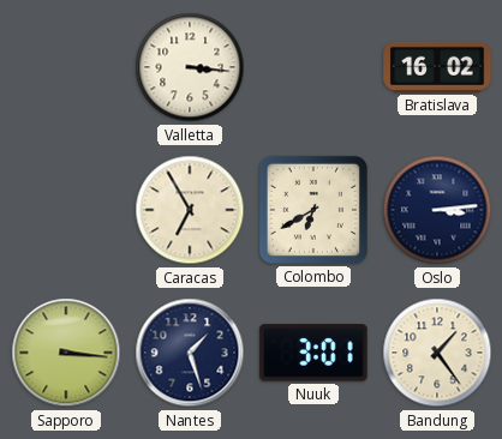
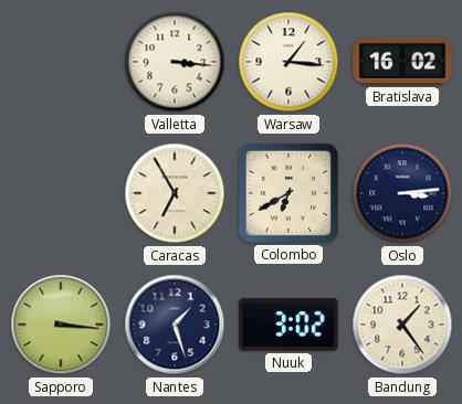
Warsaw: none -> 1:16 (288, 62)
Nuuk: 3:01 -> 3:02 (288, 325)
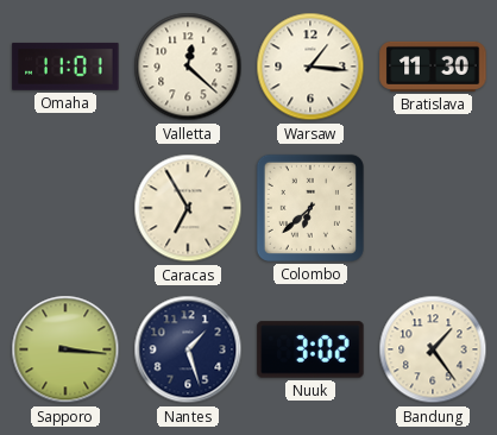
Omaha: none -> 11:01 (65, 67)
Valletta: 3:16 -> 12:22 (188, 67)
Bratislava: 16:02 -> 11:30 (433, 67)
Colombo: 6:40 -> 6:38 (310, 208)
Oslo: 3:14 -> none (402, 193)
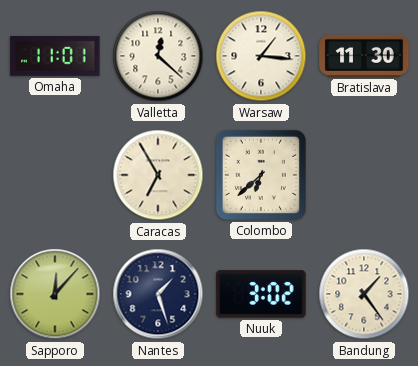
Sapporo: 3:16 -> 12:07 (55, 294)
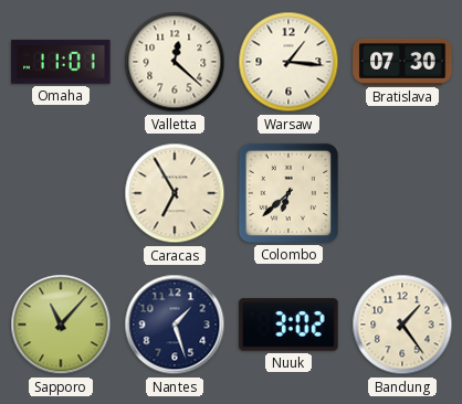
Bratislava: 11:30 -> 07:30 (402, 62)
Sapporo: 12:07 -> 11:07 (61, 325)
